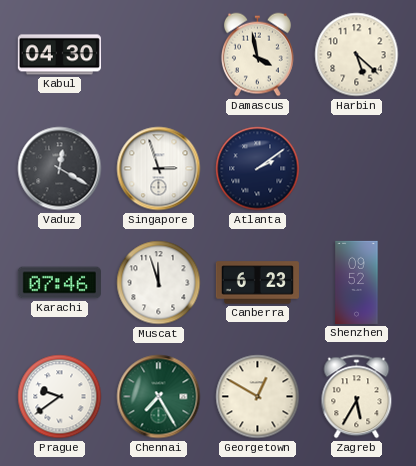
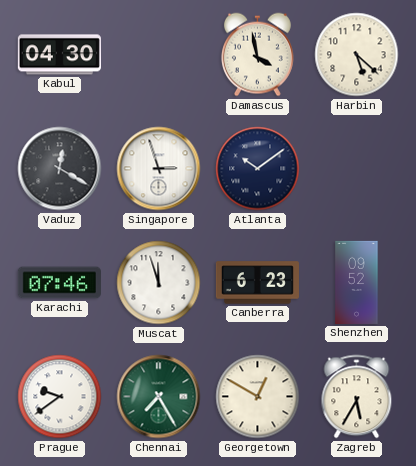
Atlanta: 2:09 -> 10:09 (258, 169)
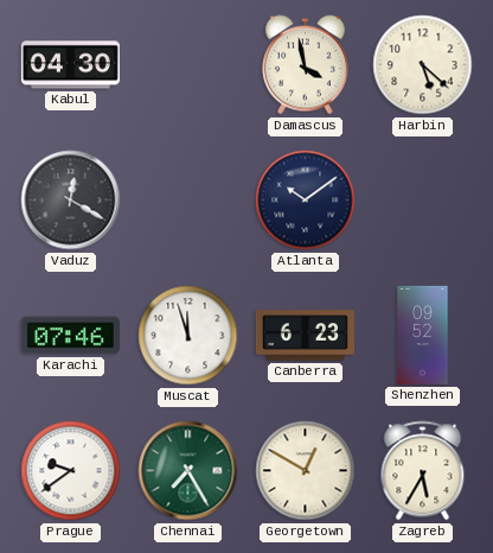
Singapore: 2:57 -> none (159, 169)
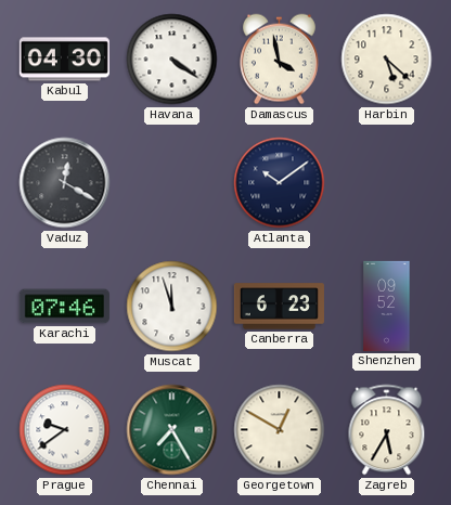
Havana: none -> 4:21 (172, 60)
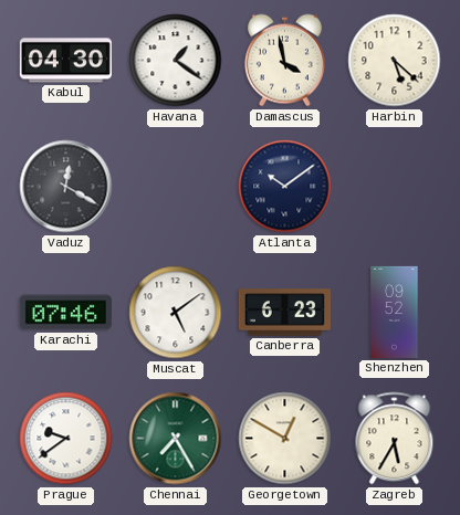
Havana: 4:21 -> 1:21 (176, 61)
Muscat: 11:57 -> 5:09 (176, 313)
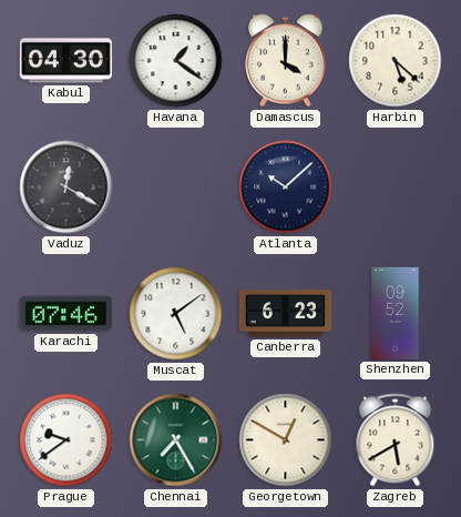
Damascus: 3:58 -> 4:00 (285, 61)
Atlanta: 10:09 -> 10:08 (286, 187)
Zagreb: 5:35 -> 5:40 (396, 440)
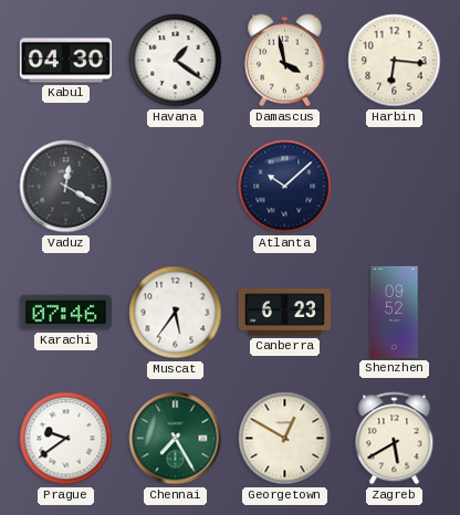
Damascus: 4:00 -> 3:58 (284, 61)
Harbin: 5:22 -> 6:16 (395, 61)
Muscat: 5:09 -> 5:36 (176, 313)
